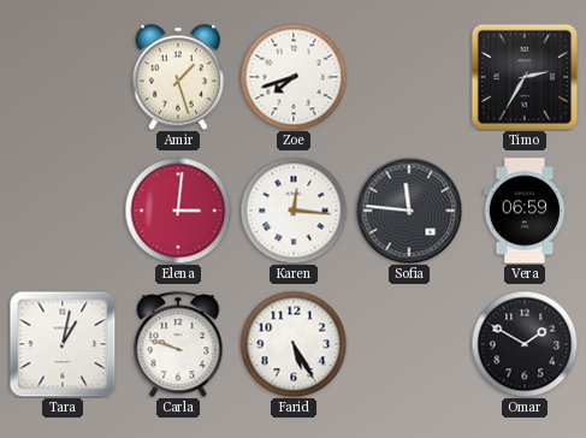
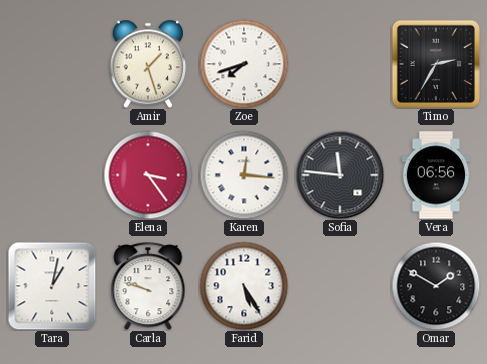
Elena: 3:01 -> 3:24 (148, 175)
Vera: 06:59 -> 06:56 (436, 175)
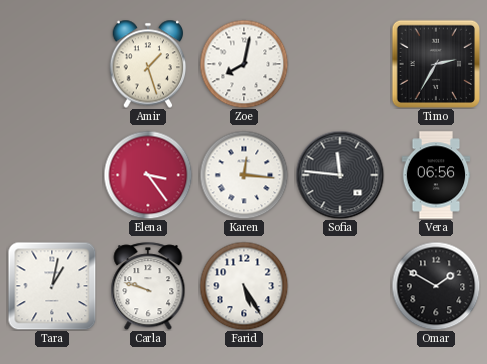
Zoe: 7:42 -> 8:02 (244, 64)
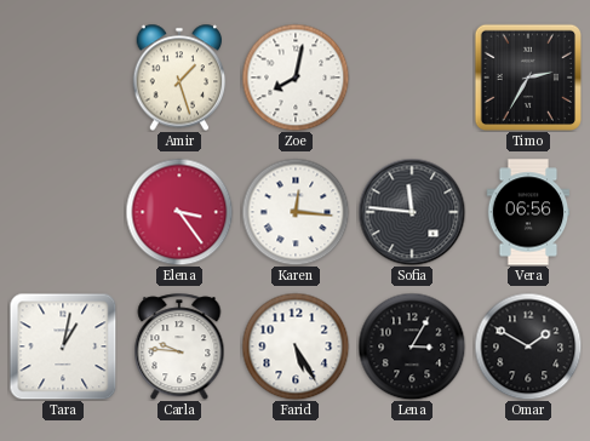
Carla: 9:48 -> 9:46 (179, 346)
Lena: none -> 3:05 (412, 346)
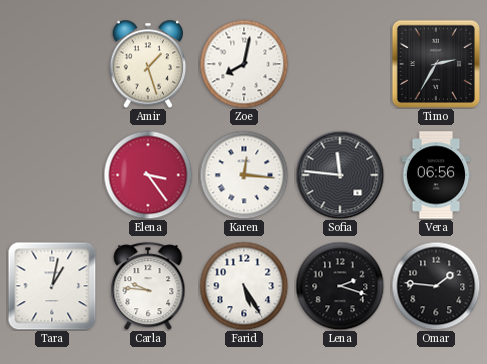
Lena: 3:05 -> 2:18 (340, 286)
Omar: 1:50 -> 1:46 (436, 286)
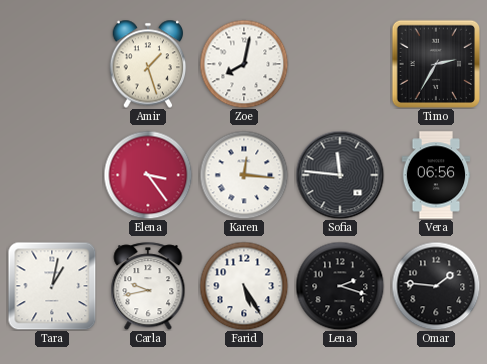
Carla: 9:46 -> 9:43 (148, 286)
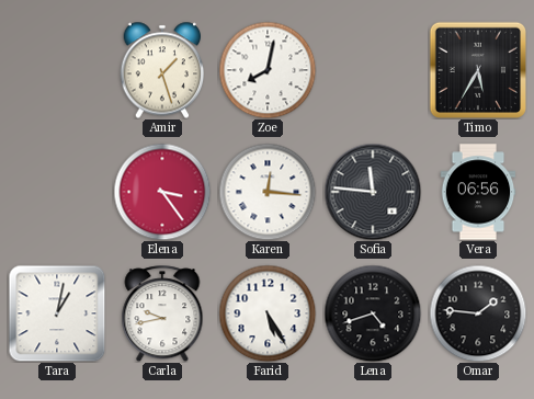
Timo: 2:35 -> 5:35 (477, 69)
Lena: 2:18 -> 4:42 (373, 314)
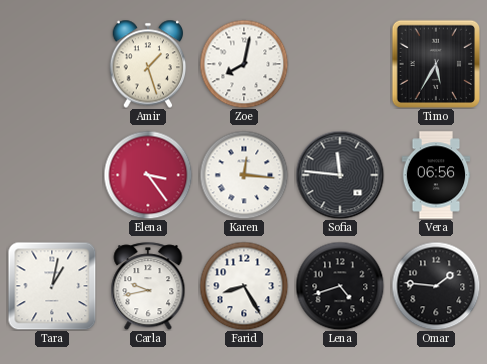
Farid: 5:25 -> 8:25 (244, 286)
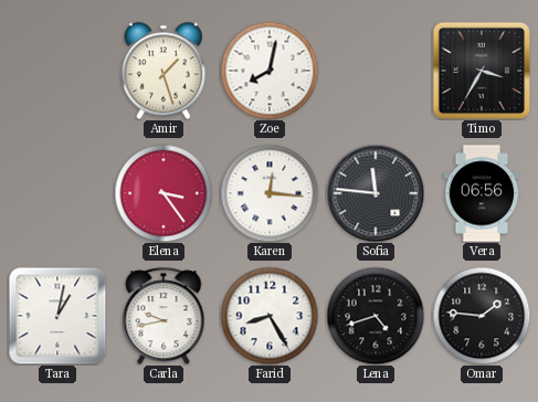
Timo: 5:35 -> 3:35 (481, 70)
